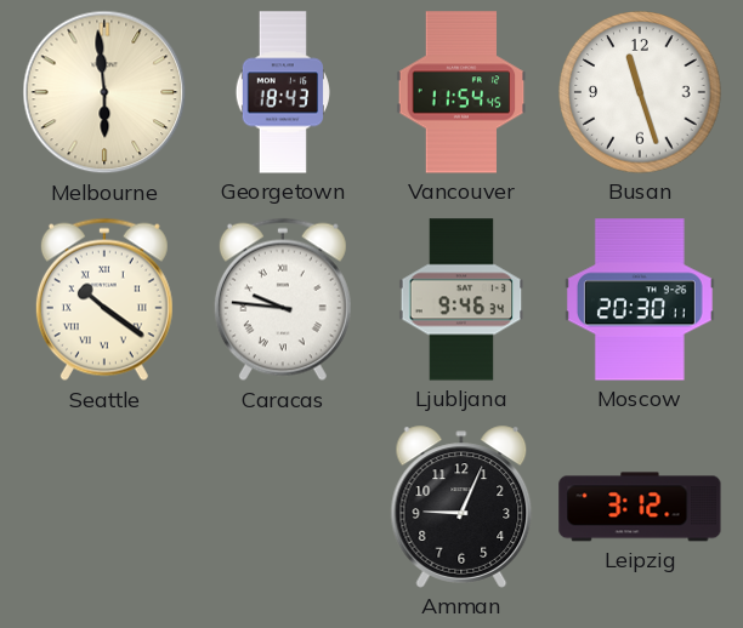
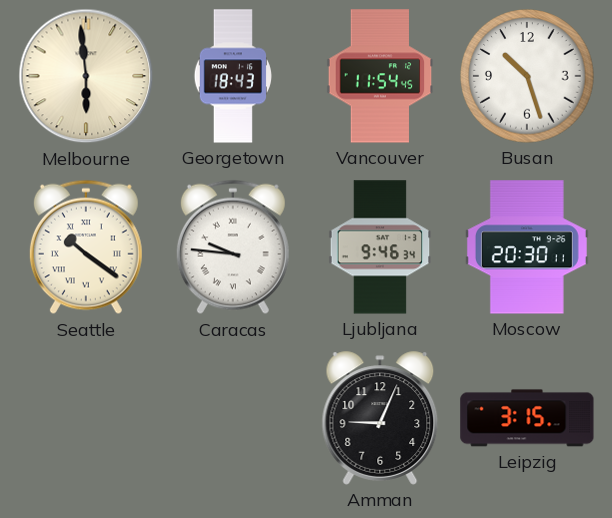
Busan: 11:27 -> 10:27 (527, 76)
Leipzig: 3:12 -> 3:15 (527, 418)
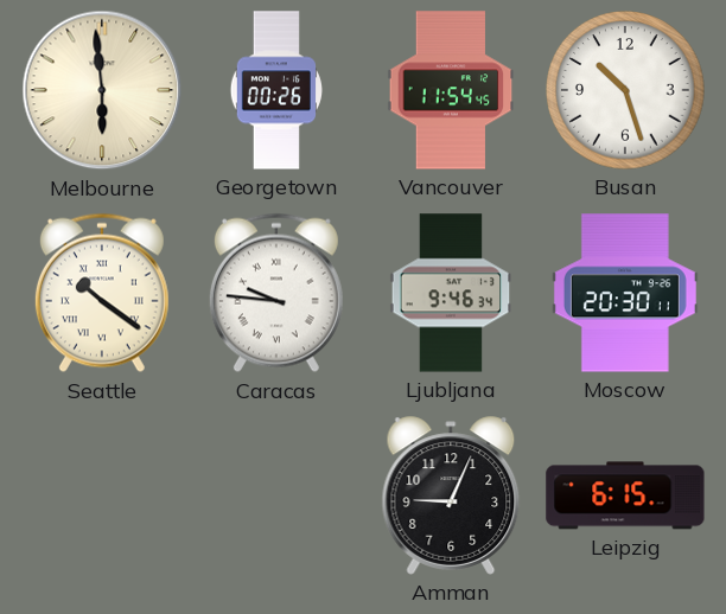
Georgetown: 18:43 -> 00:26 (275, 90)
Leipzig: 3:15 -> 6:15 (625, 495)
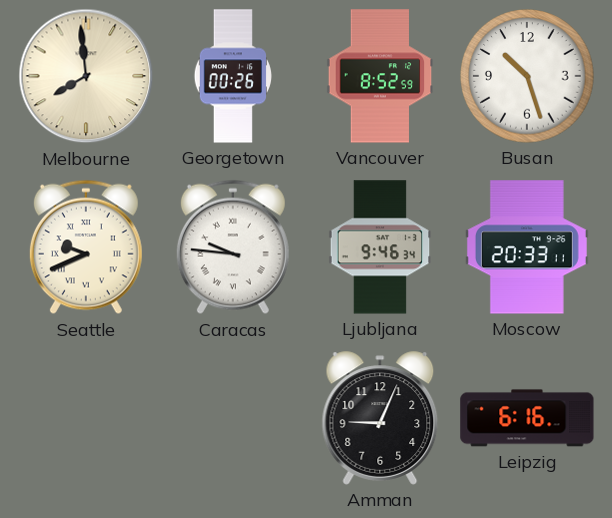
Melbourne: 5:59 -> 7:59 (86, 76)
Vancouver: 11:54 -> 8:52 (380, 76)
Seattle: 10:21 -> 9:41 (86, 247)
Moscow: 20:30 -> 20:33 (527, 247)
Leipzig: 6:15 -> 6:16 (527, 418)
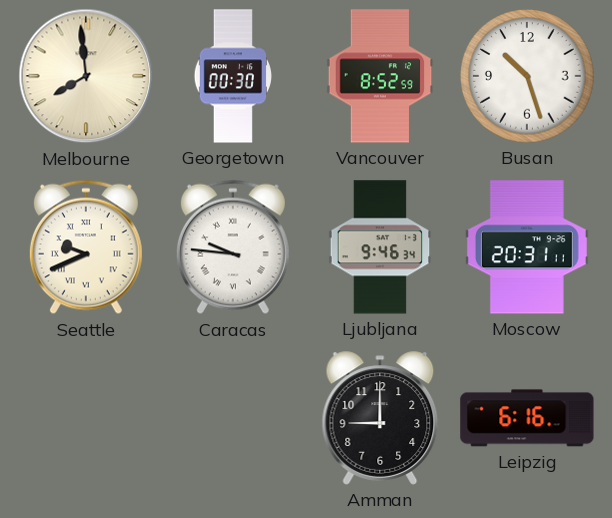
Georgetown: 00:26 -> 00:30 (232, 76)
Moscow: 20:33 -> 20:31 (527, 247)
Amman: 9:04 -> 9:00 (380, 418)
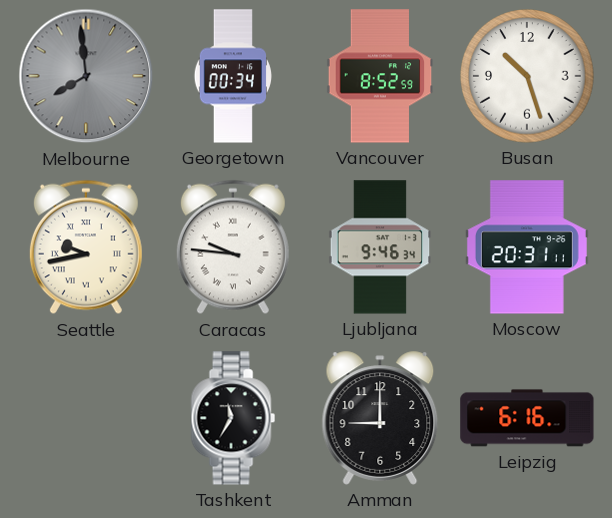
Melbourne dial: cream -> grey (86, 76)
Georgetown: 00:30 -> 00:34 (232, 76)
Seattle: 9:41 -> 9:43 (86, 247)
Tashkent: none -> 11:35 (233, 418)
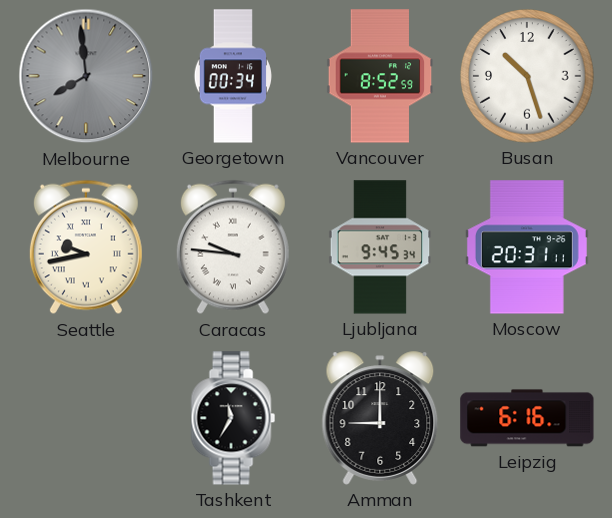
Ljubljana: 9:46 -> 9:45 (380, 247)
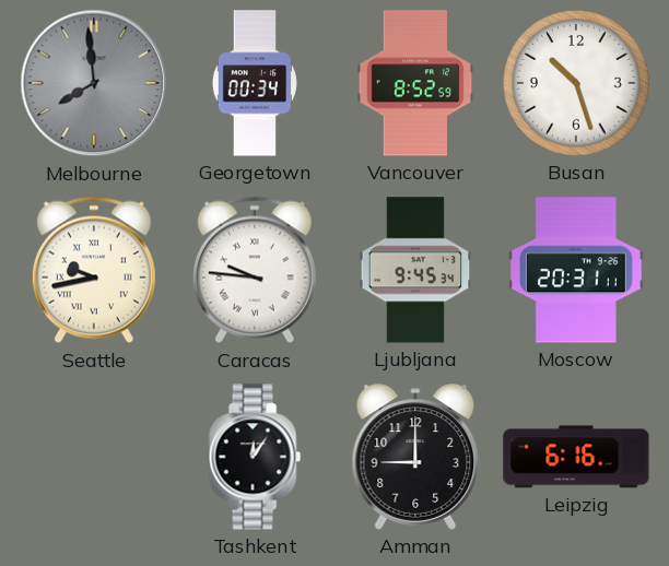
Tashkent: 11:35 -> 12:06 (255, 457)
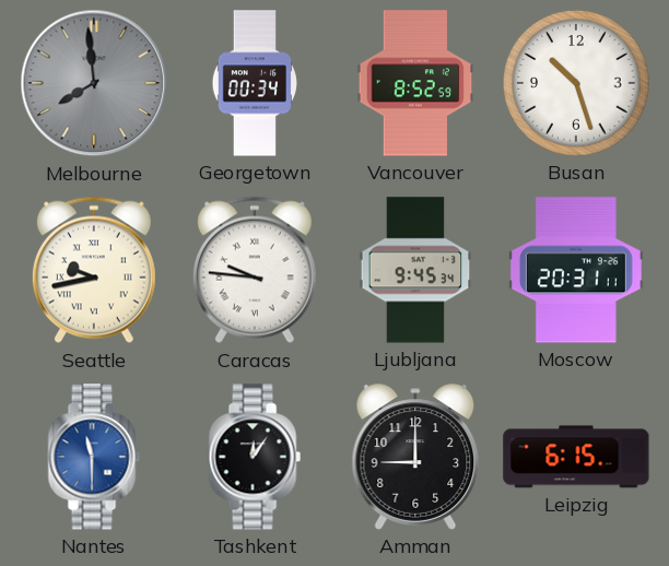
Nantes: none -> 11:30 (94, 457)
Leipzig: 6:16 -> 6:15 (576, 457)
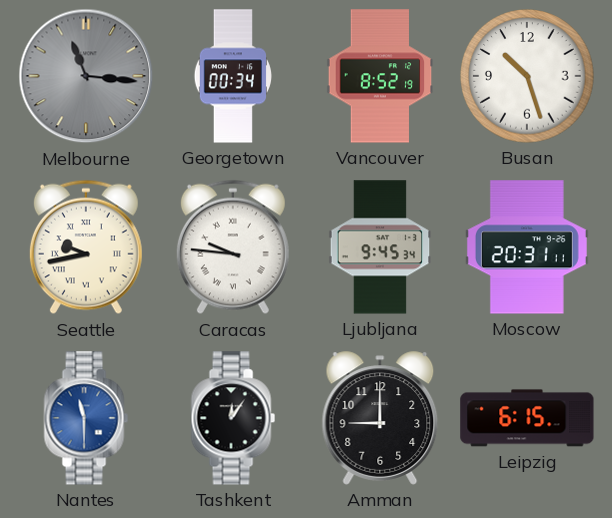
Melbourne: 7:59 -> 11:16 (86, 76)
Vancouver: 8:52:59 -> 8:52:19 (380, 76)
